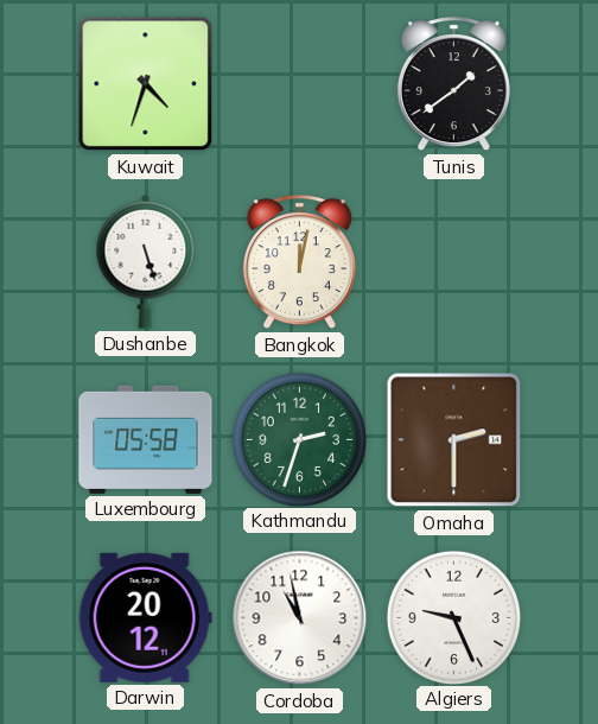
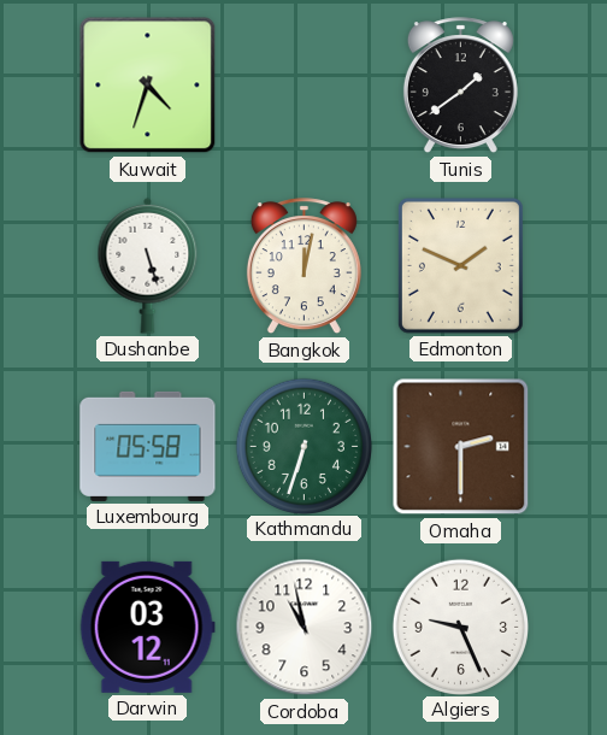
Edmonton: none -> 1:49 (460, 265)
Kathmandu: 2:33 -> 6:33 (303, 446)
Darwin: 20:12 -> 03:12 (147, 627)
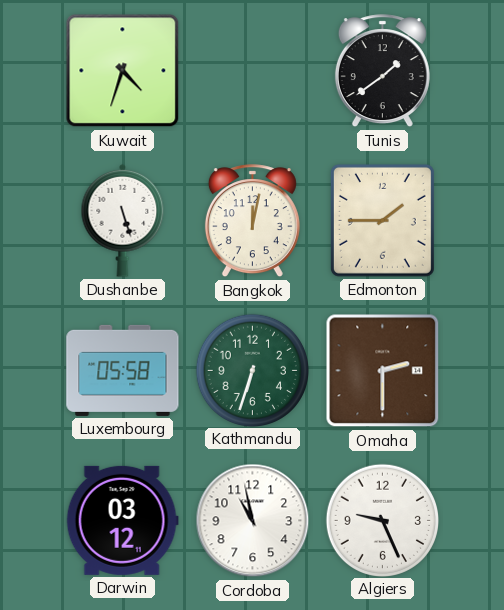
Edmonton: 1:49 -> 1:45 (382, 220)
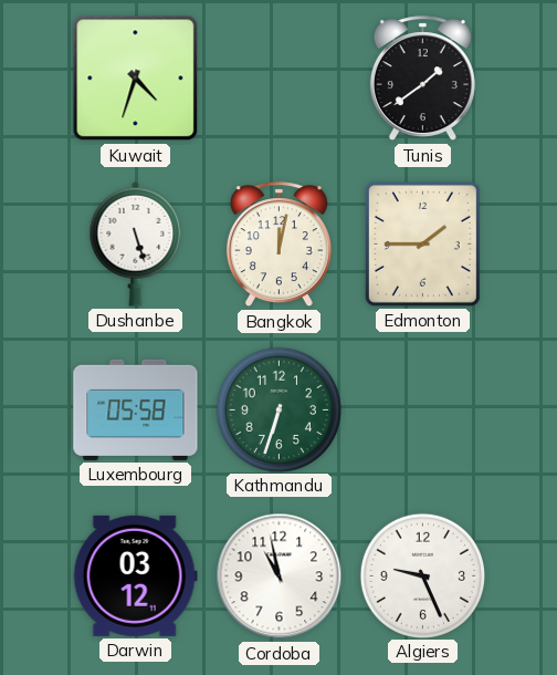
Omaha: 2:30 -> none (383, 371)
